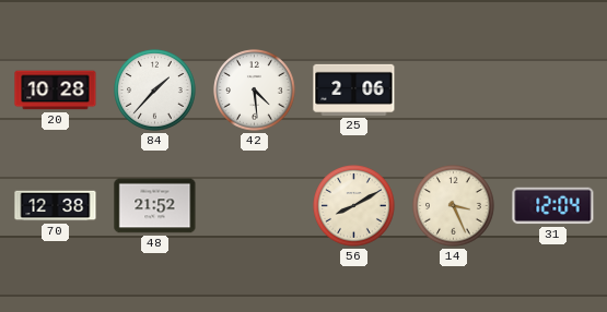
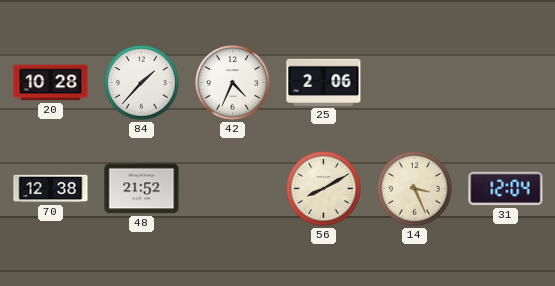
42: 4:29 -> 4:34 (233, 83)
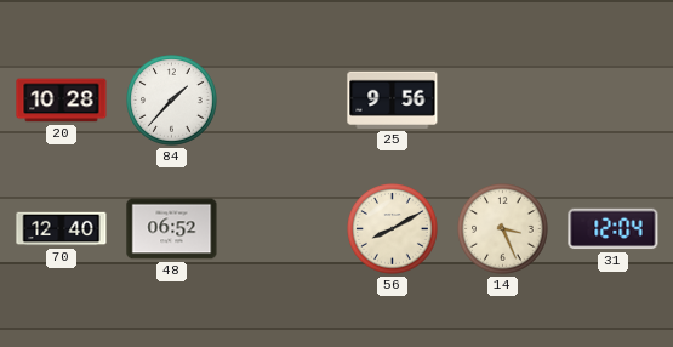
42: 4:34 -> none (233, 83)
25: 2:06 -> 9:56 (393, 99)
70: 12:38 -> 12:40 (62, 229)
48: 21:52 -> 06:52 (172, 229)
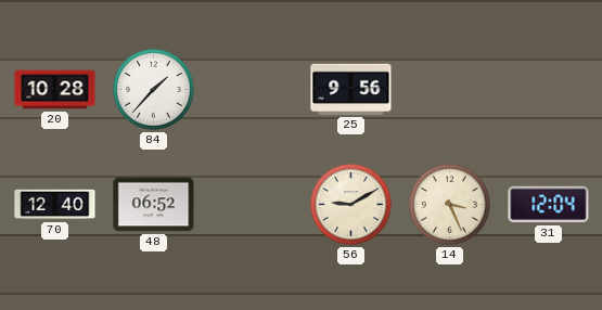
56: 8:10 -> 9:10 (351, 205)
